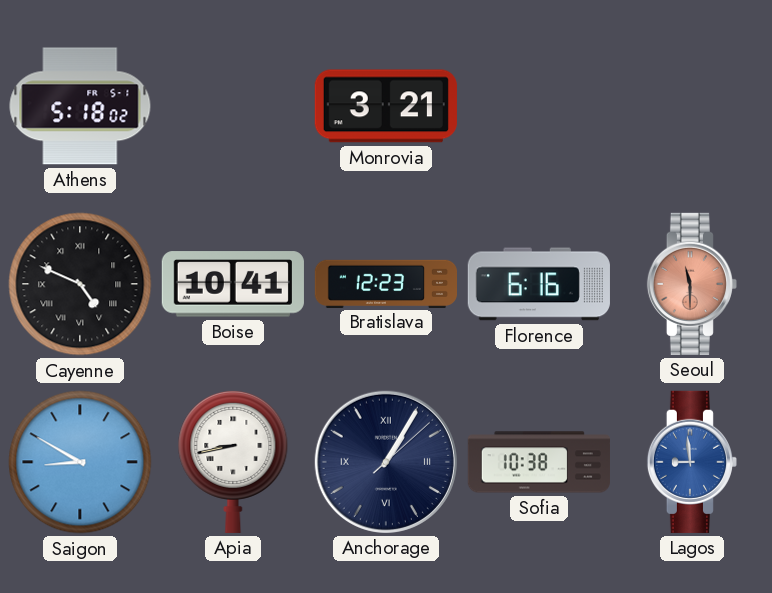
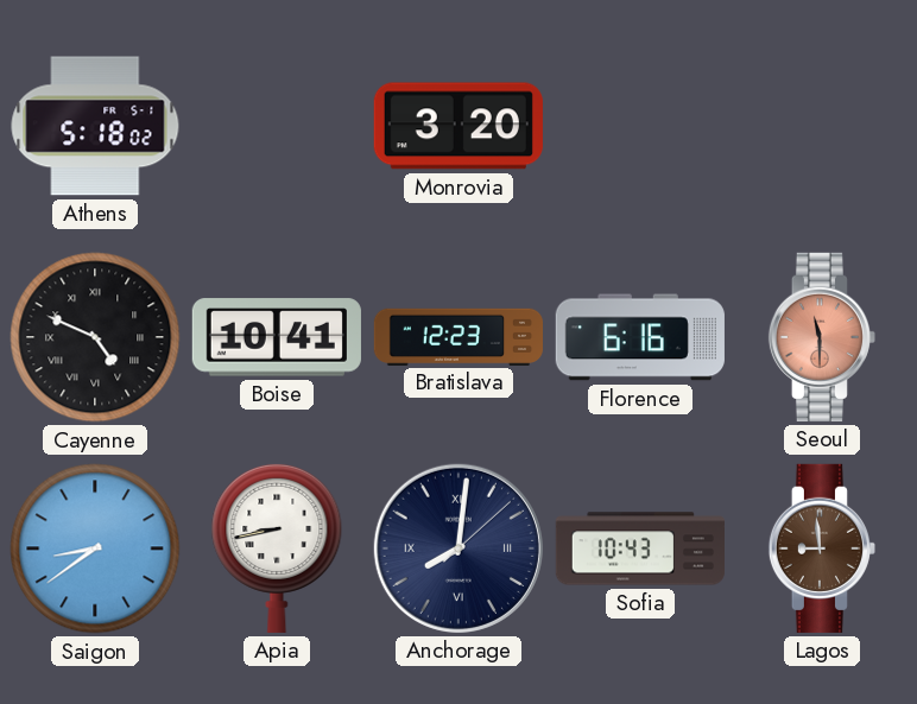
Monrovia: 3:21 -> 3:20 (458, 126)
Saigon: 8:50 -> 8:39 (95, 548)
Anchorage: 1:05 -> 8:01 (458, 548)
Sofia: 10:38 -> 10:43 (640, 548)
Lagos dial: blue -> brown (822, 548)
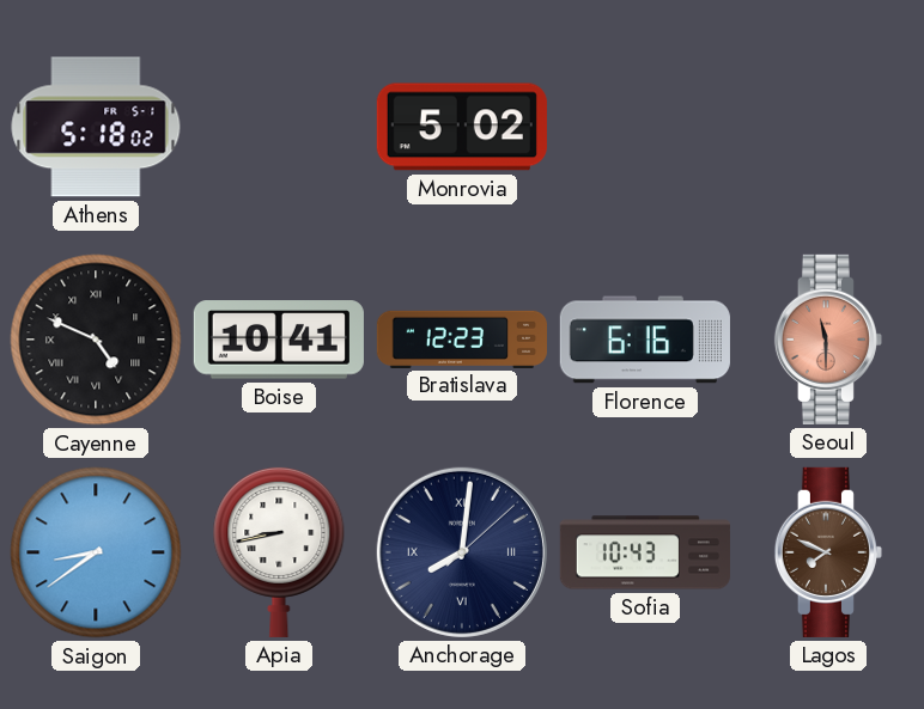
Monrovia: 3:20 -> 5:02 (462, 127)
Lagos: 8:59 -> 7:49 (828, 552)
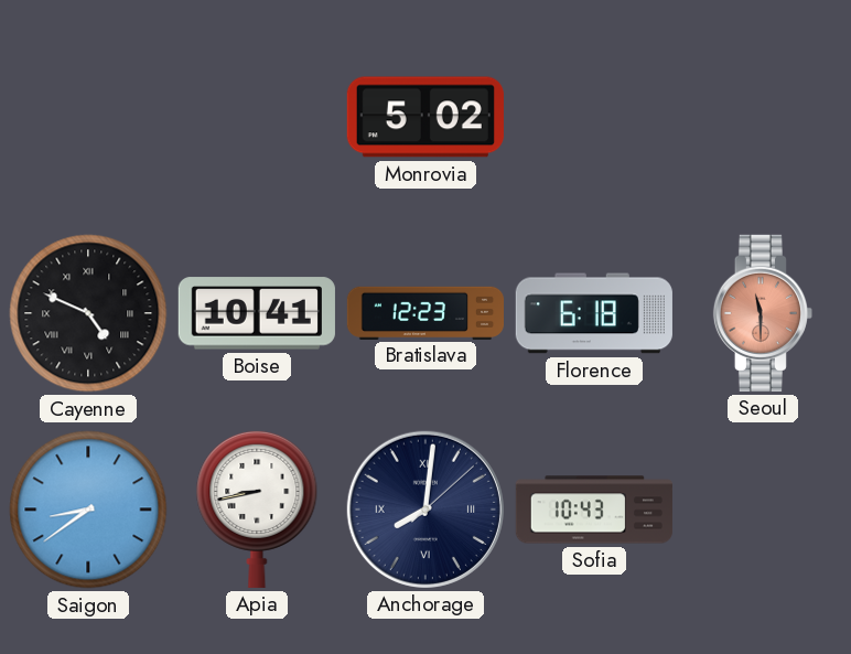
Athens: 5:18 -> none (96, 127)
Florence: 6:16 -> 6:18 (594, 313)
Lagos: 7:49 -> none (828, 552)
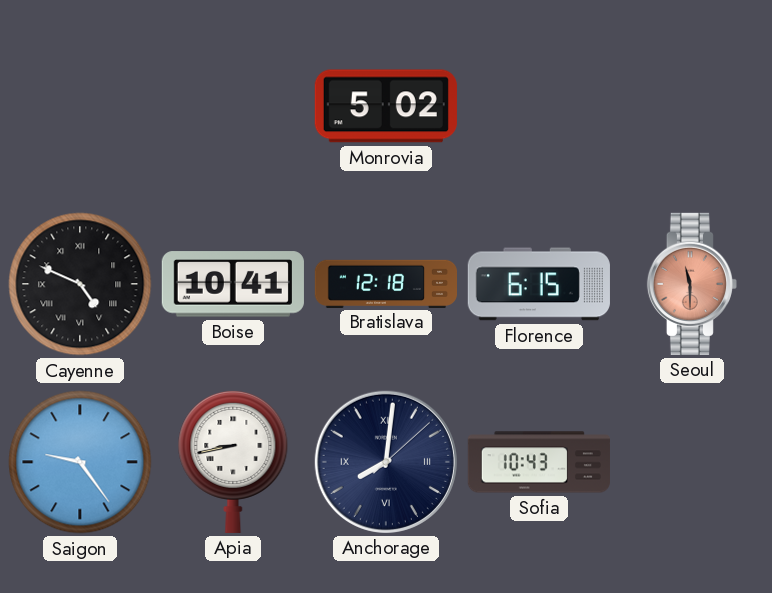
Bratislava: 12:23 -> 12:18 (385, 283)
Florence: 6:18 -> 6:15 (539, 284)
Saigon: 8:39 -> 9:24 (80, 462)
